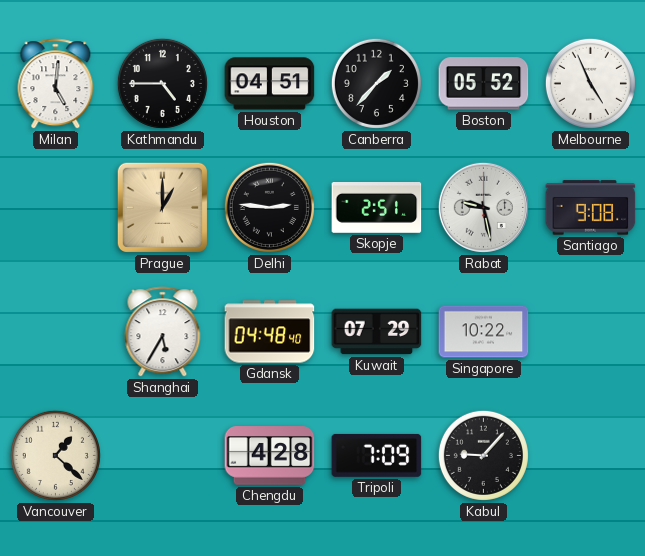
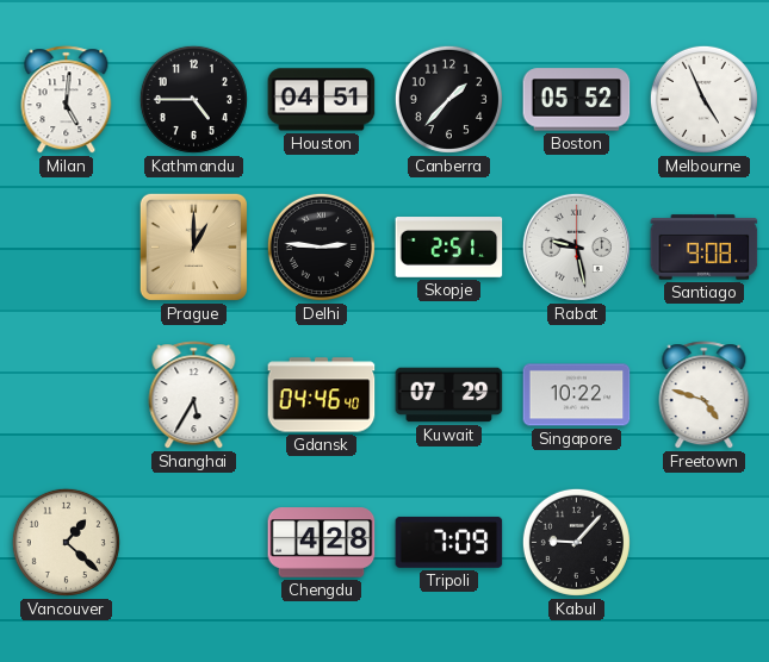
Gdansk: 04:48 -> 04:46 (322, 395)
Freetown: none -> 4:48 (705, 395)
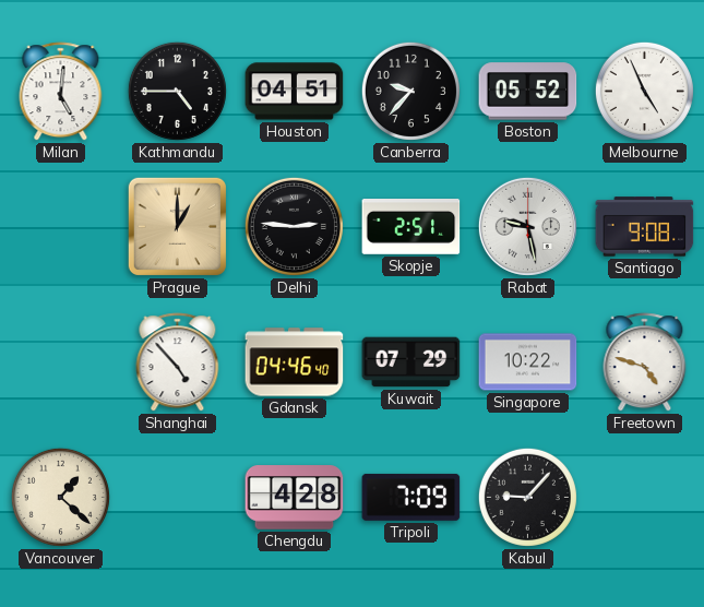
Canberra: 1:37 -> 9:37 (410, 91)
Shanghai: 5:35 -> 4:53 (178, 362)
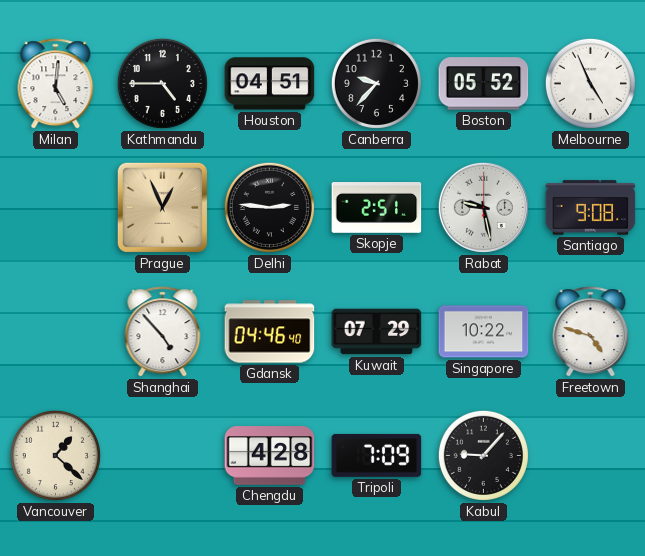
Prague: 1:00 -> 12:56 (162, 207)
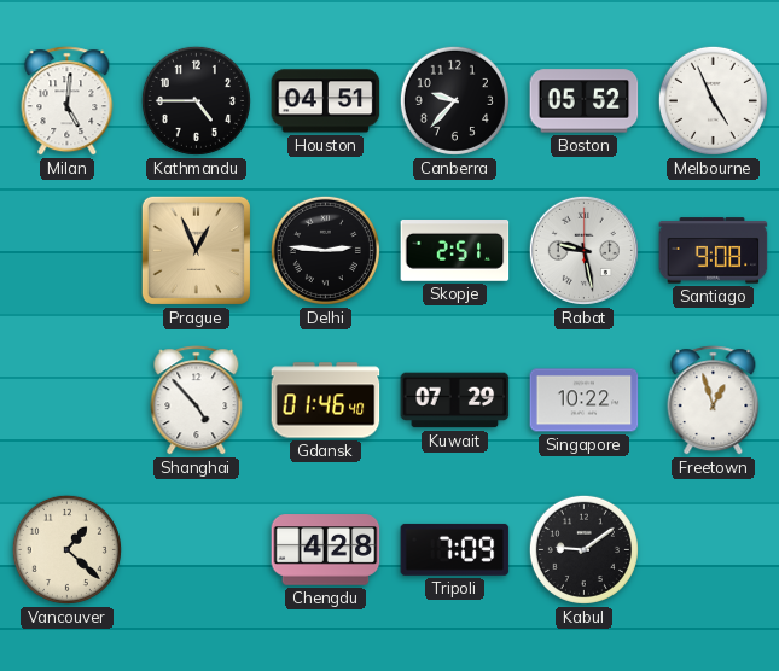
Gdansk: 04:46 -> 01:46 (326, 401)
Freetown: 4:48 -> 12:57 (714, 401)
Kabul: 9:07 -> 9:09 (583, 549)
